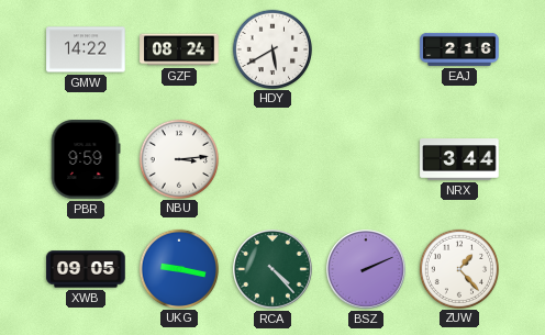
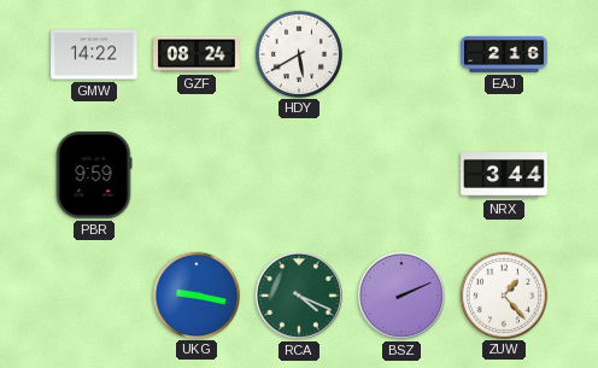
NBU: 3:14 -> none (179, 158)
XWB: 09:05 -> none (86, 269)
RCA: 4:23 -> 4:19 (299, 296)
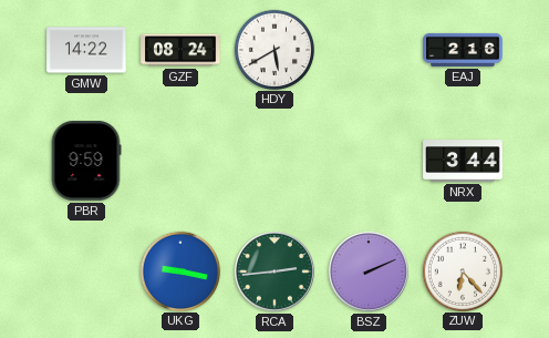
RCA: 4:19 -> 2:44 (274, 272)
ZUW: 1:23 -> 6:23 (463, 270)
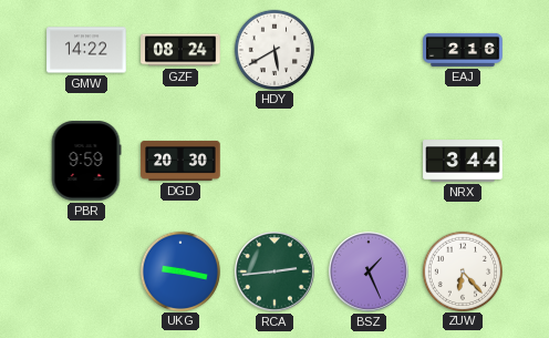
DGD: none -> 20:30 (180, 161)
BSZ: 2:11 -> 1:26 (369, 272)
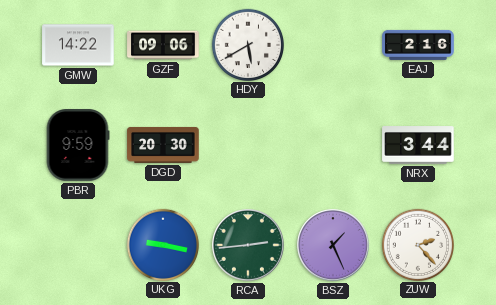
GZF: 08:24 -> 09:06 (163, 45)
ZUW: 6:23 -> 2:23 (418, 244)
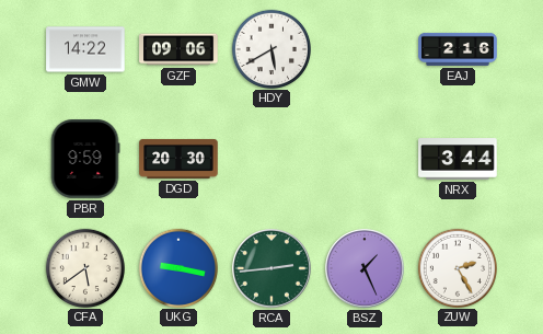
CFA: none -> 5:39 (85, 267)
ZUW: 2:23 -> 2:25 (458, 267)
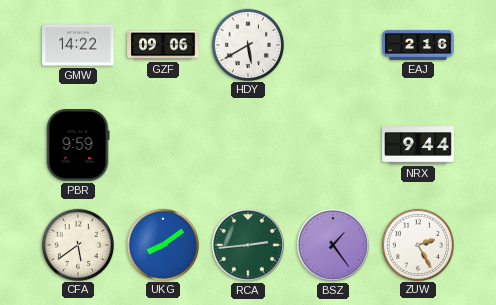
DGD: 20:30 -> none (178, 159)
NRX: 3:44 -> 9:44 (418, 145)
UKG: 9:17 -> 8:09 (163, 244)
BSZ: 1:26 -> 1:24 (333, 245)
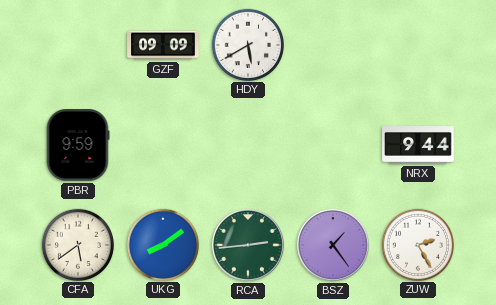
GMW: 14:22 -> none (78, 45)
GZF: 09:06 -> 09:09 (163, 45)
EAJ: 2:16 -> none (418, 45)
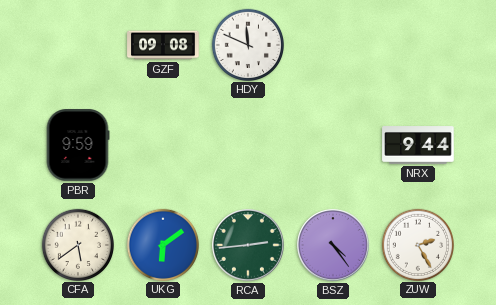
GZF: 09:09 -> 09:08 (163, 45)
HDY: 5:40 -> 11:49 (248, 44)
UKG: 8:09 -> 6:09 (163, 244)
BSZ: 1:24 -> 4:24 (333, 245)
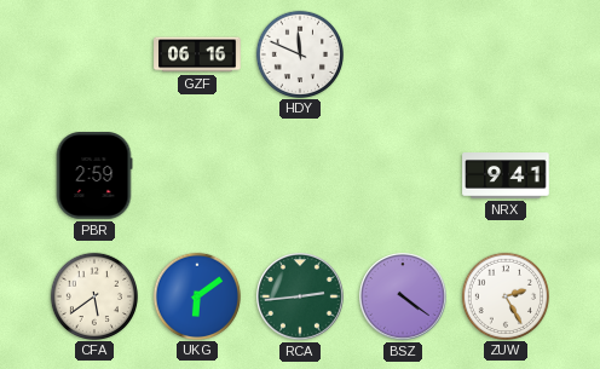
GZF: 09:08 -> 06:16 (197, 54)
PBR: 9:59 -> 2:59 (94, 175)
NRX: 9:44 -> 9:41 (506, 175)
BSZ: 4:24 -> 4:21 (403, 296)
